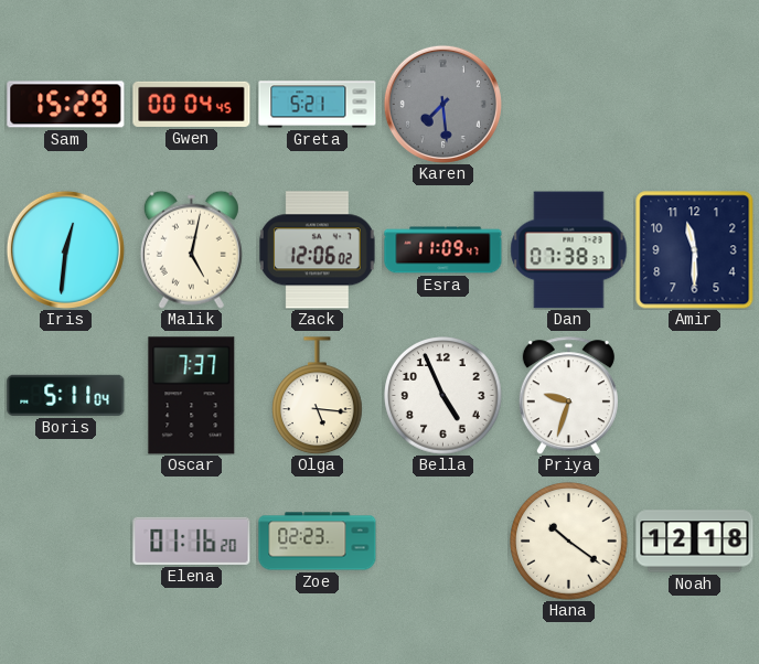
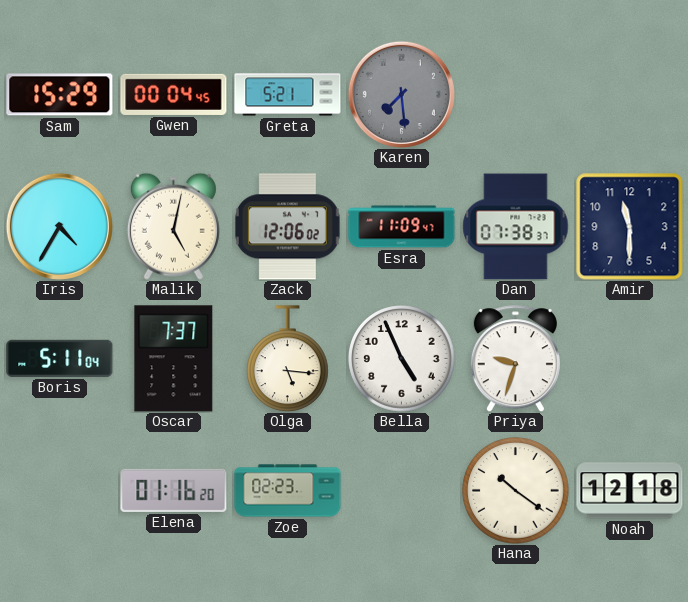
Iris: 12:31 -> 4:35 (59, 226)
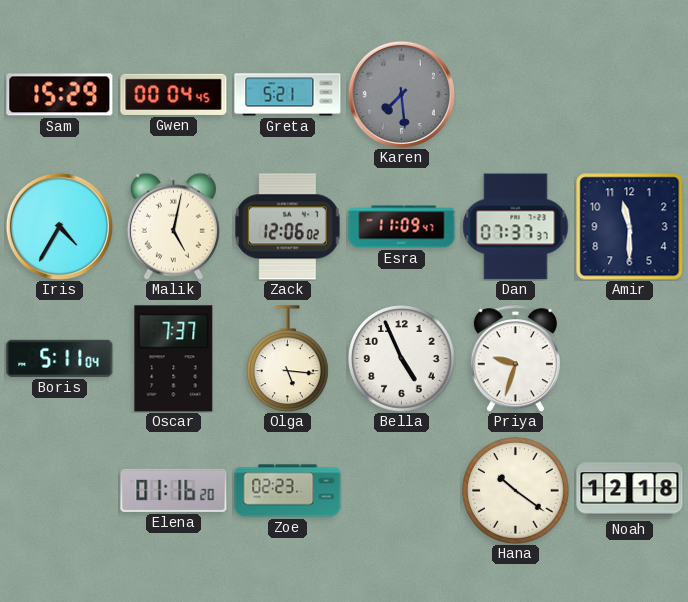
Dan: 07:38 -> 07:37 (516, 227)
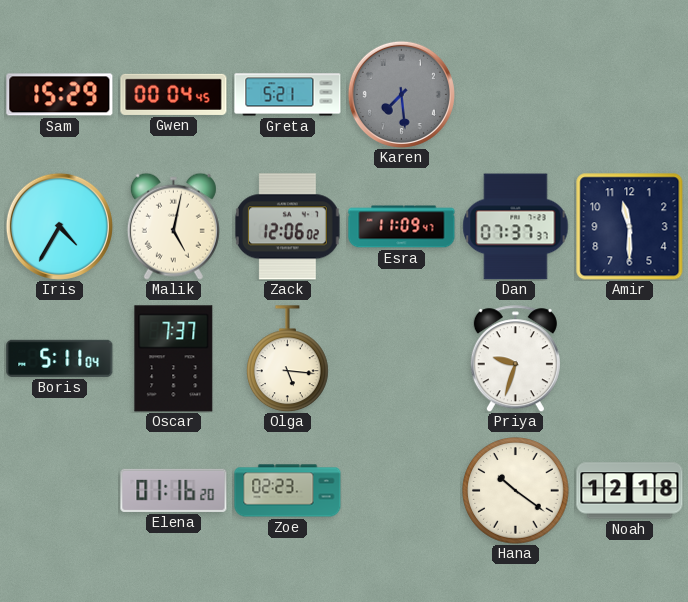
Bella: 4:56 -> none (402, 359)
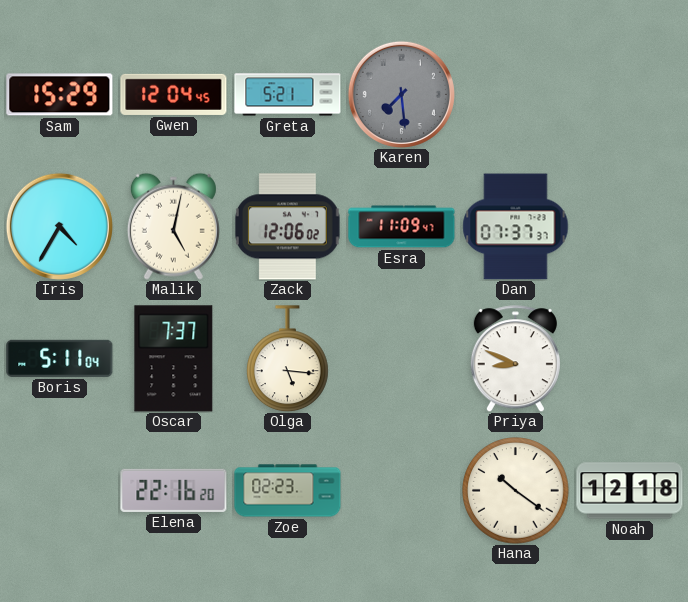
Gwen: 00:04 -> 12:04 (174, 94)
Amir: 11:30 -> none (630, 227)
Priya: 9:33 -> 8:49 (515, 359)
Elena: 01:16 -> 22:16 (174, 490)
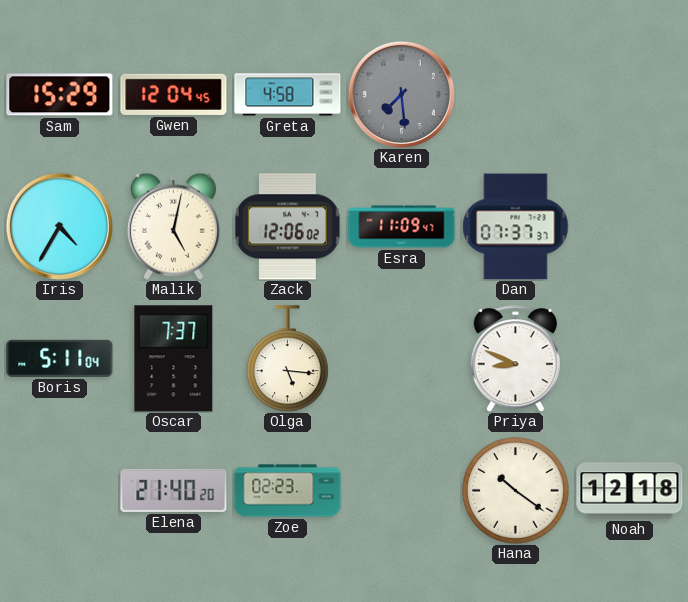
Greta: 5:21 -> 4:58 (288, 95)
Elena: 22:16 -> 21:40 (174, 490)
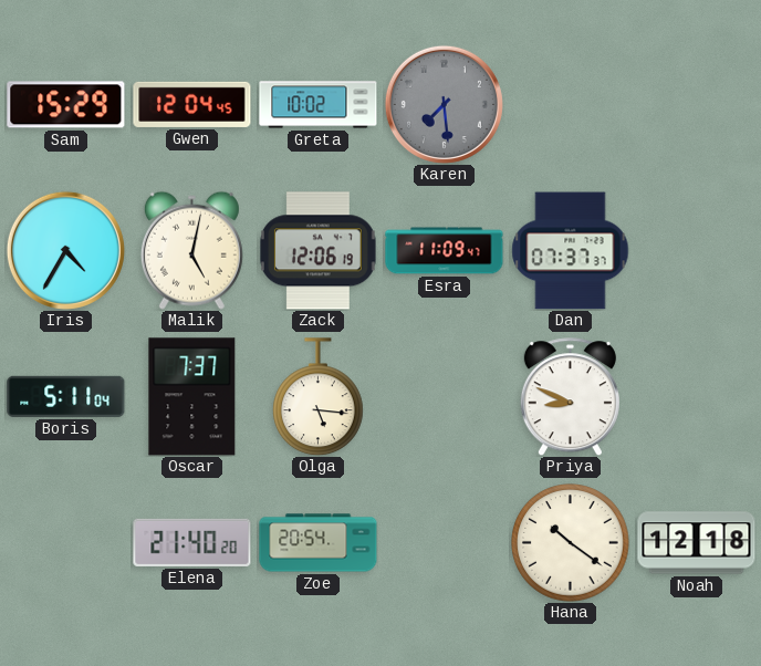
Greta: 4:58 -> 10:02 (319, 105)
Zack: 12:06:02 -> 12:06:19 (317, 251)
Zoe: 02:23 -> 20:54 (319, 543)
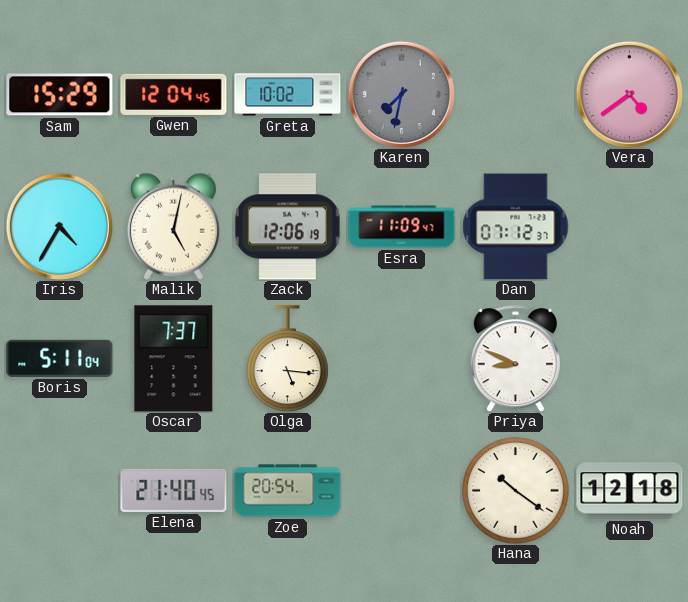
Karen: 7:29 -> 7:32 (401, 94)
Vera: none -> 4:39 (629, 94)
Dan: 07:37 -> 07:12 (516, 227)
Elena: 21:40:20 -> 21:40:45 (174, 490)
